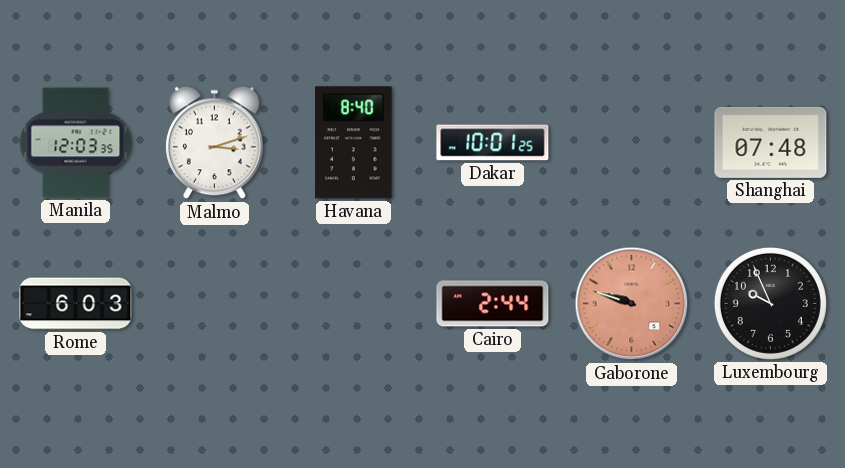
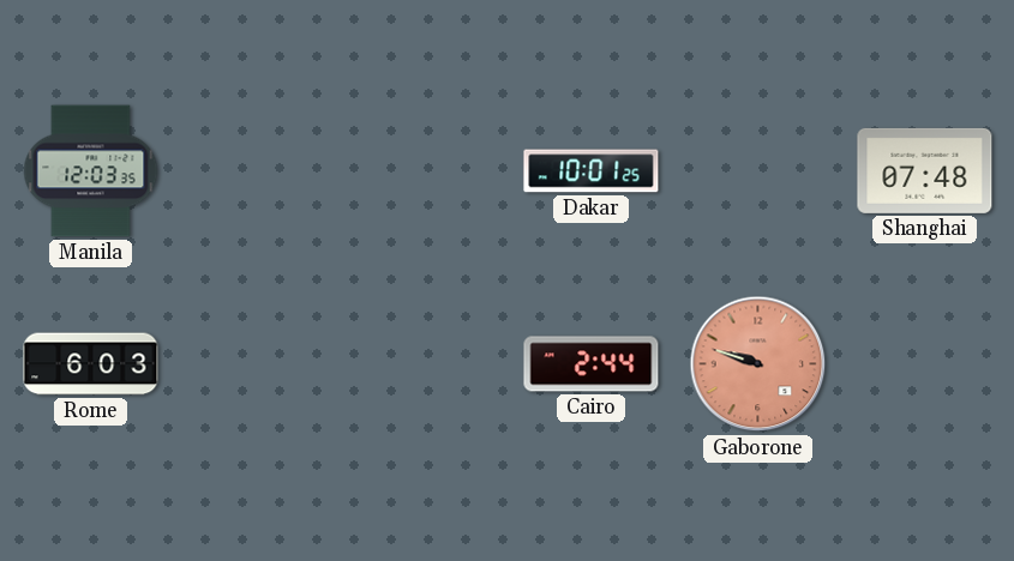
Malmo: 3:12 -> none (214, 143)
Havana: 8:40 -> none (354, 143)
Luxembourg: 9:56 -> none (770, 303)
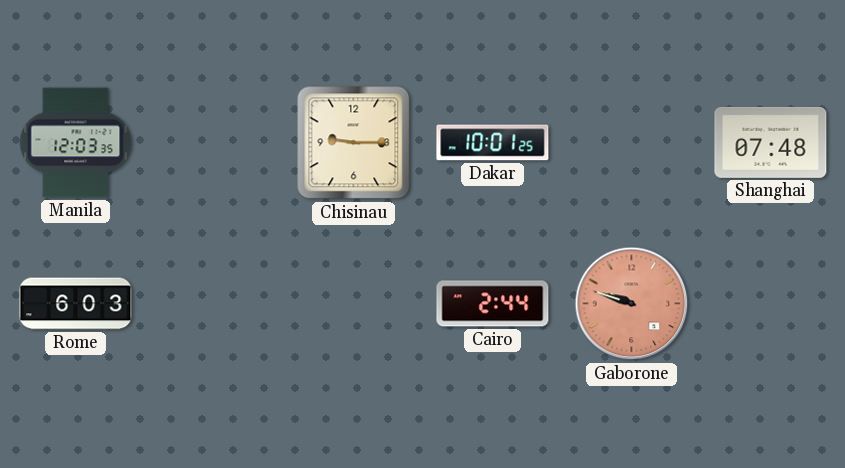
Chisinau: none -> 9:15 (354, 143)
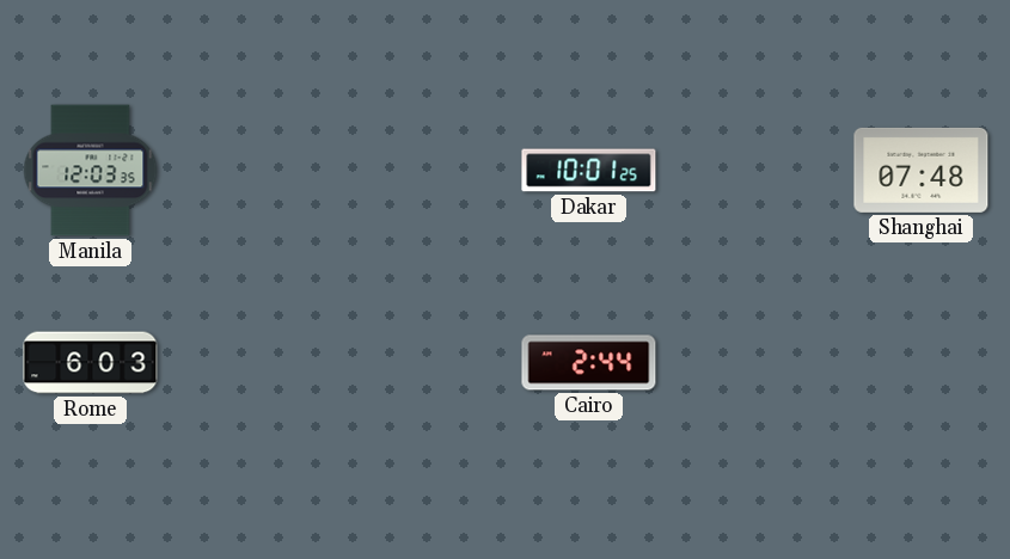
Chisinau: 9:15 -> none (354, 143)
Gaborone: 9:48 -> none (632, 304)
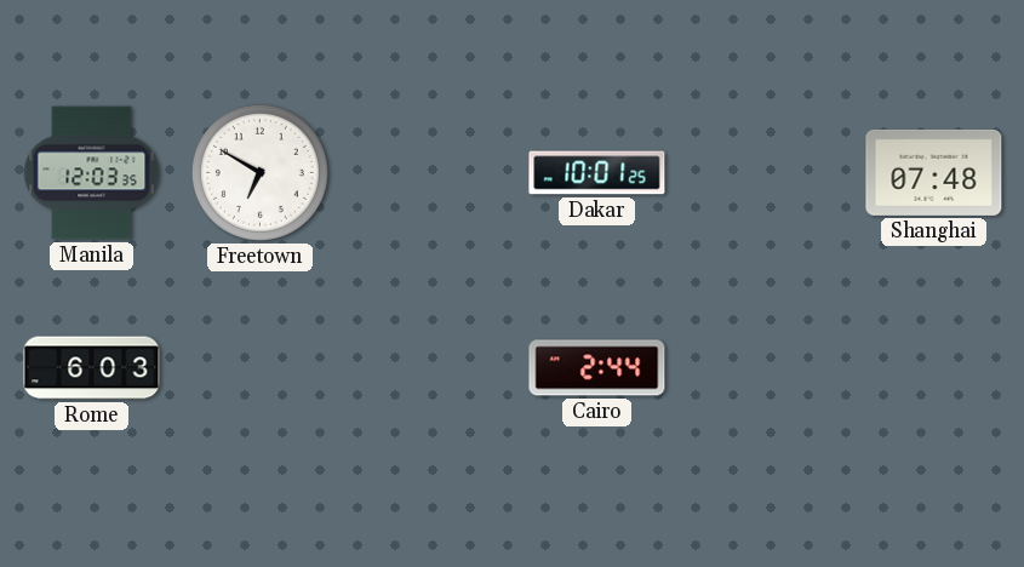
Freetown: none -> 6:50 (259, 172)
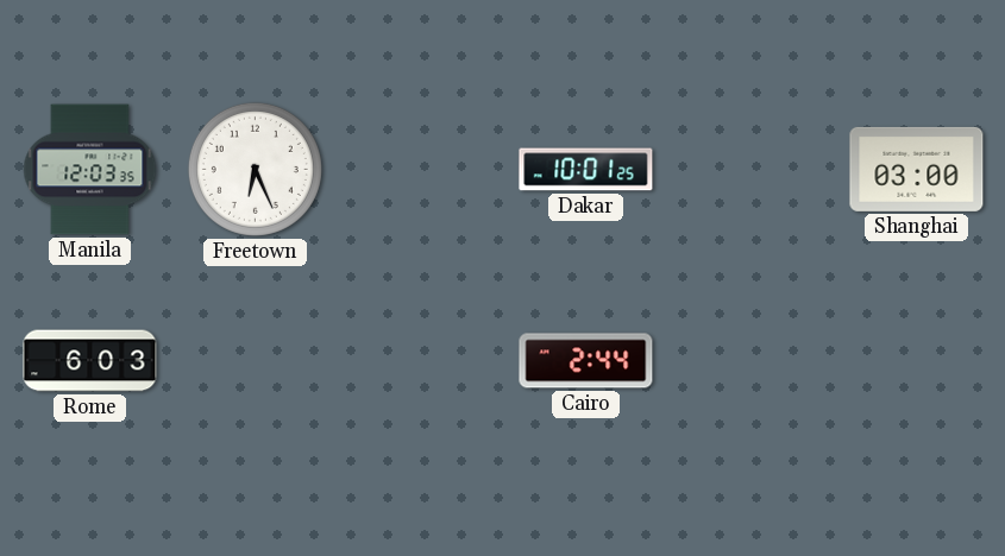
Freetown: 6:50 -> 6:26 (255, 169)
Shanghai: 07:48 -> 03:00 (917, 169)
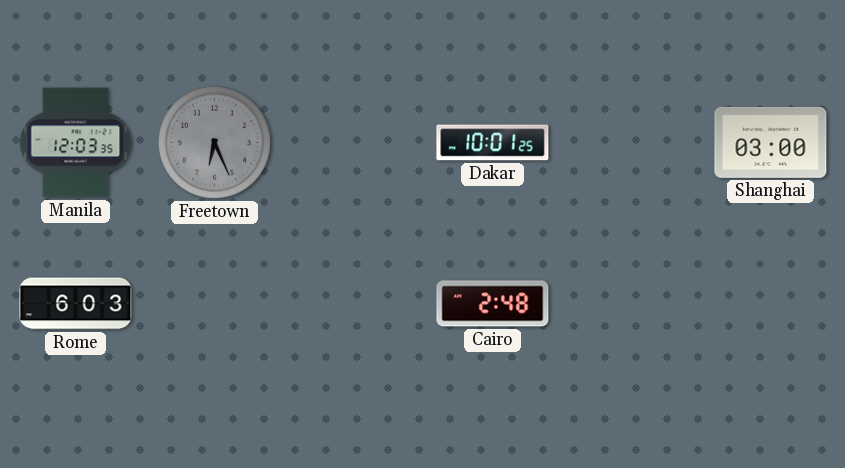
Freetown dial: white -> grey (214, 142)
Cairo: 2:44 -> 2:48 (493, 304)
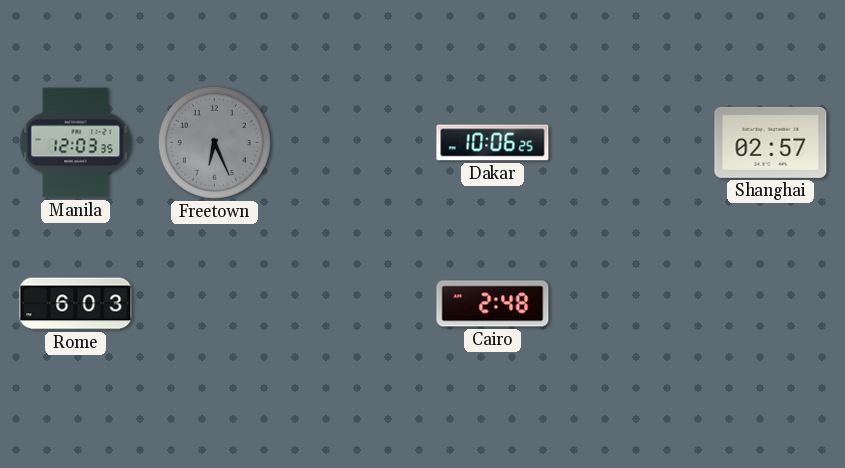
Dakar: 10:01 -> 10:06 (493, 143)
Shanghai: 03:00 -> 02:57 (771, 142)
